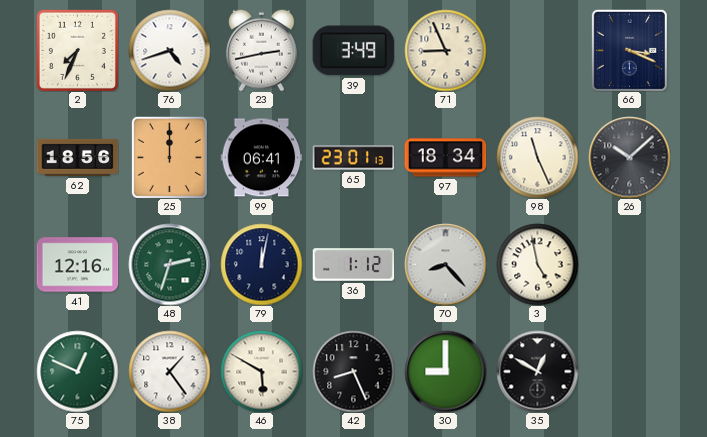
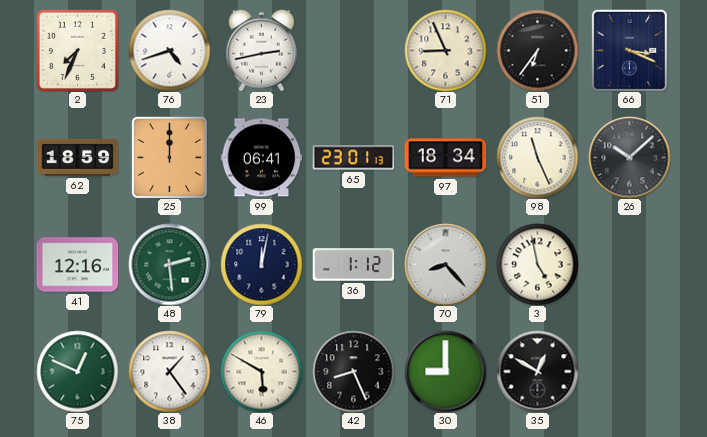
39: 3:49 -> none (353, 51)
51: none -> 6:36 (537, 50)
62: 18:56 -> 18:59 (77, 157)
48: 2:33 -> 2:29 (169, 264)
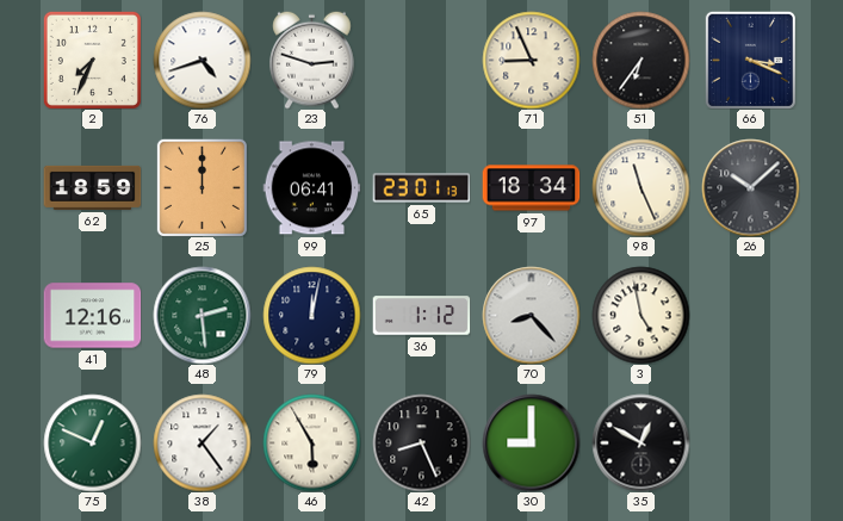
23: 2:43 -> 2:48 (312, 60)
46: 5:50 -> 5:55 (311, 442)
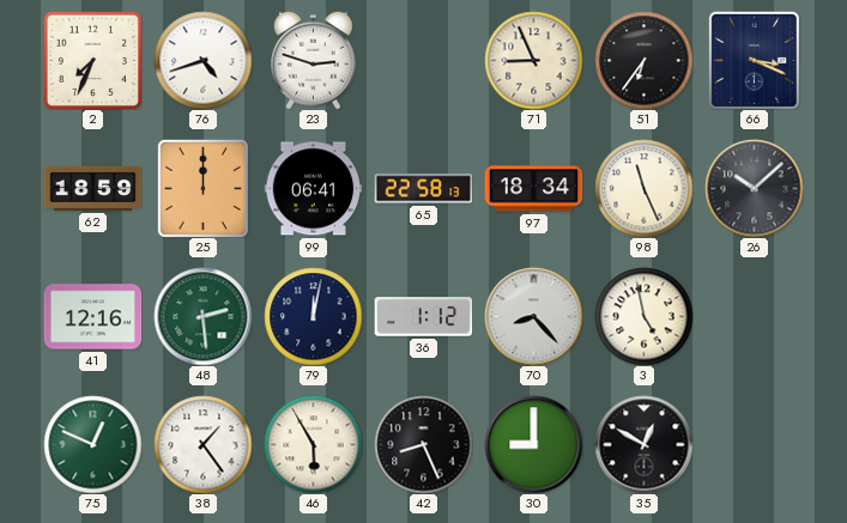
65: 23:01 -> 22:58 (423, 189)
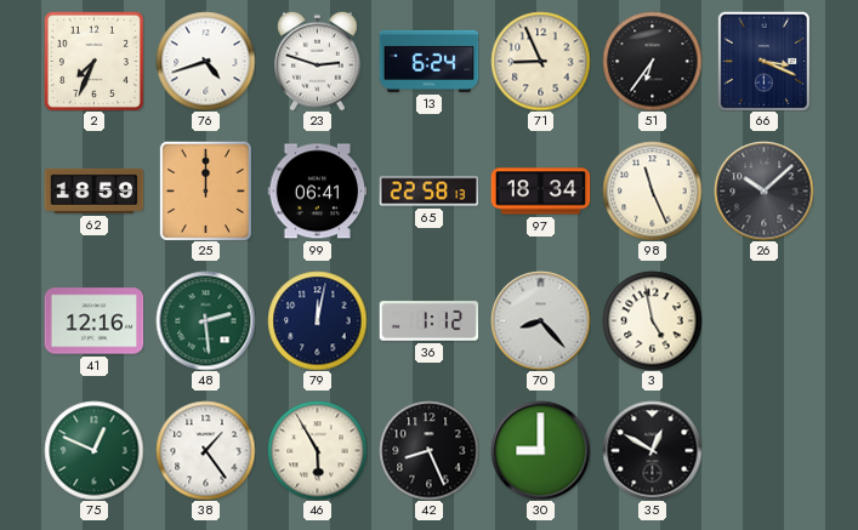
13: none -> 6:24 (428, 61)
